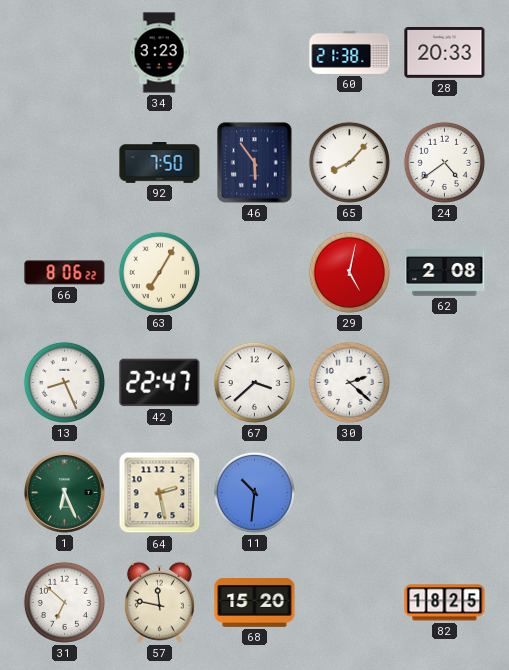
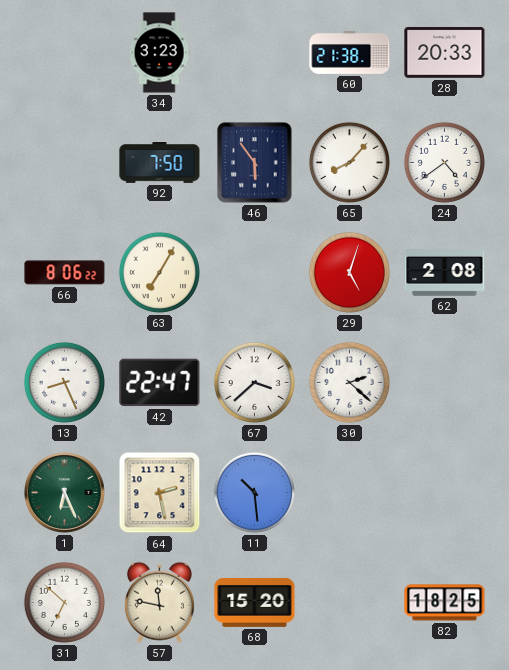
29: 5:02 -> 5:03 (349, 272)
11: 10:31 -> 10:29 (254, 492)
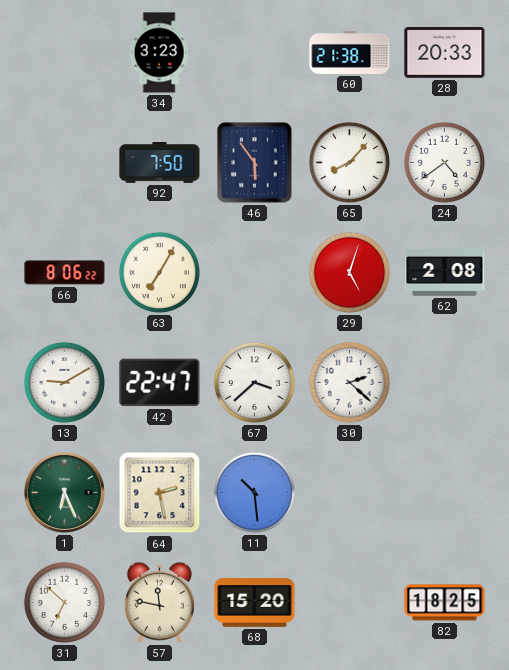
13: 8:26 -> 9:10 (64, 382)
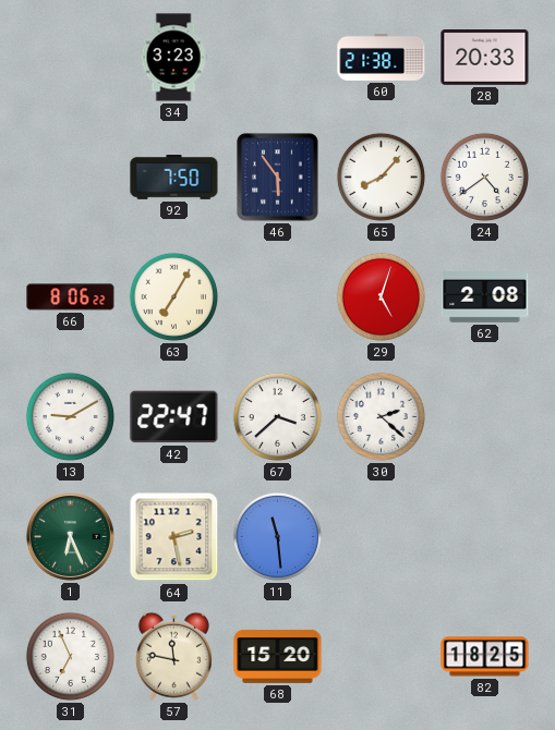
11: 10:29 -> 11:29 (277, 536)
31: 6:52 -> 6:56 (70, 656)
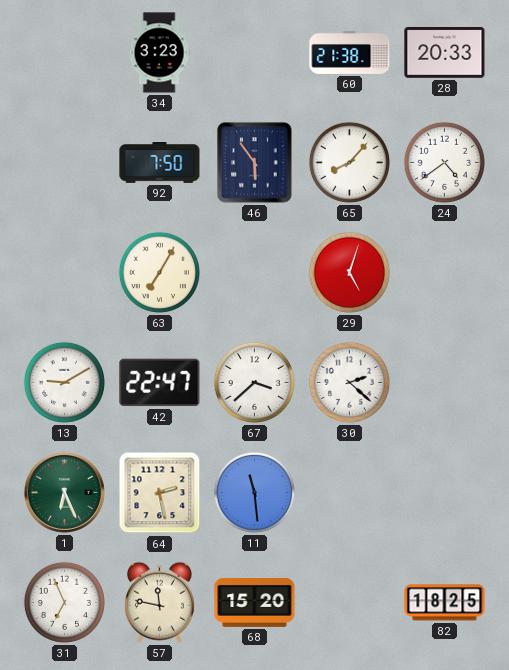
66: 8:06 -> none (71, 297)
62: 2:08 -> none (485, 297)
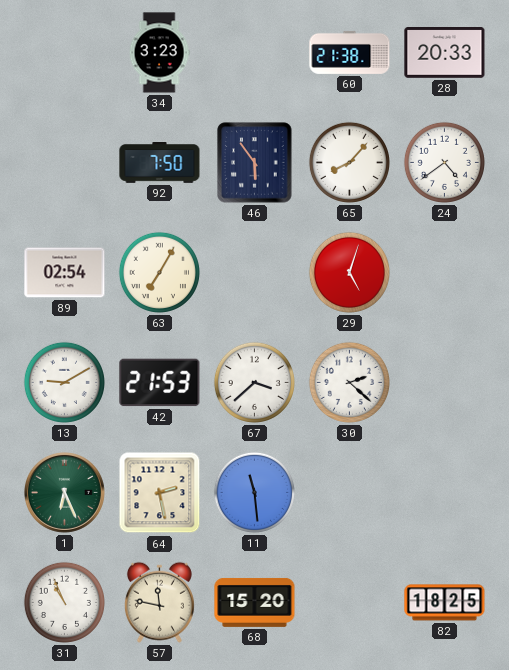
89: none -> 02:54 (65, 273)
42: 22:47 -> 21:53 (160, 383)
31: 6:56 -> 10:56 (64, 602)
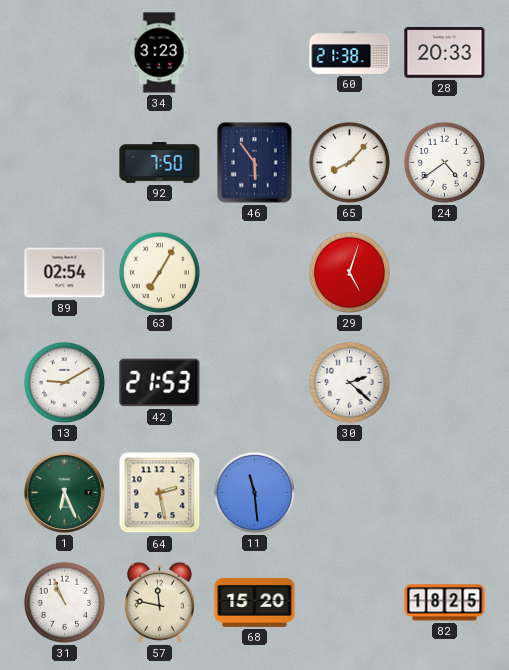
67: 3:38 -> none (254, 382)
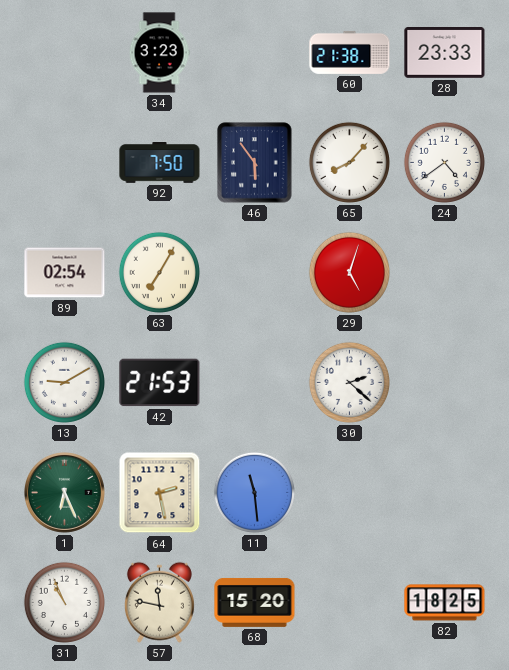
28: 20:33 -> 23:33 (445, 53)
